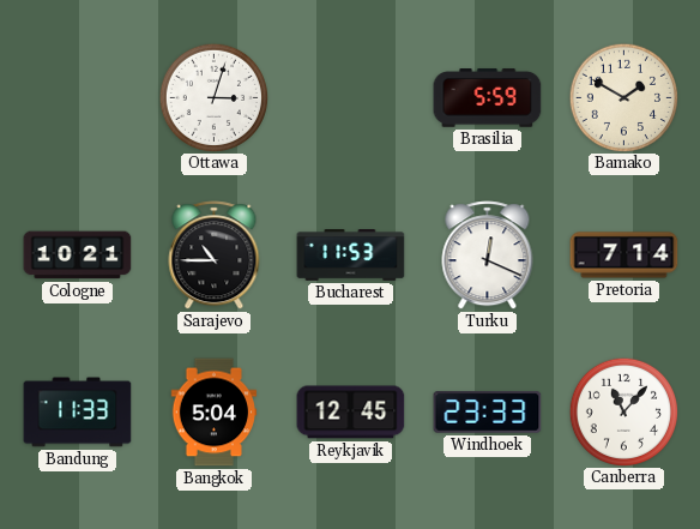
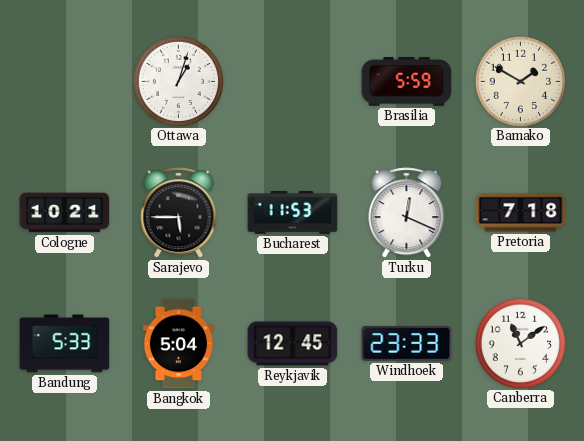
Ottawa: 3:03 -> 1:03 (178, 81)
Sarajevo: 10:45 -> 5:45 (179, 213)
Pretoria: 7:14 -> 7:18 (521, 213)
Bandung: 11:33 -> 5:33 (65, 344)
Canberra: 11:07 -> 11:09 (520, 343)
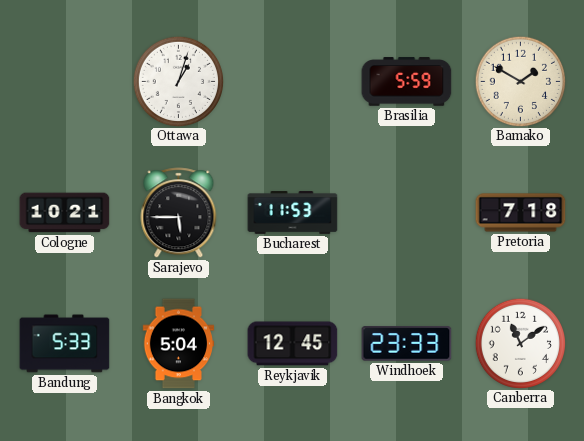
Turku: 12:19 -> none (407, 213)
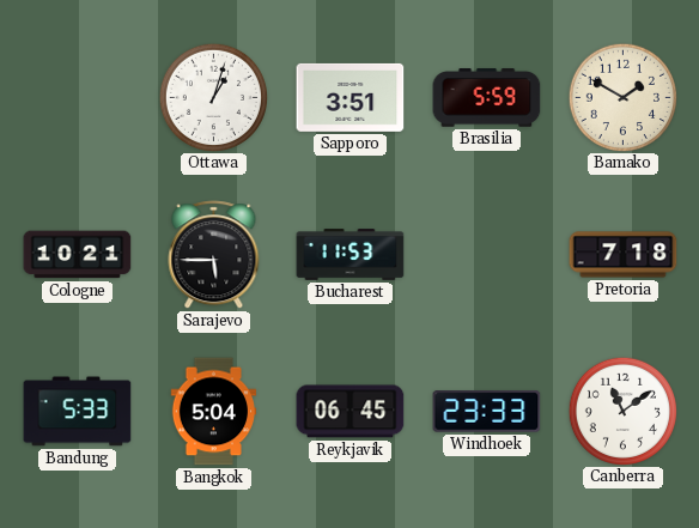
Sapporo: none -> 3:51 (351, 97)
Reykjavik: 12:45 -> 06:45 (351, 412)
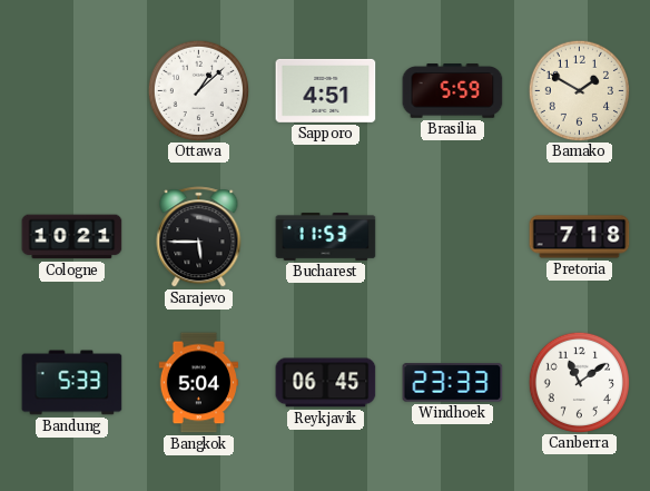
Ottawa: 1:03 -> 1:08 (198, 90)
Sapporo: 3:51 -> 4:51 (326, 90)
